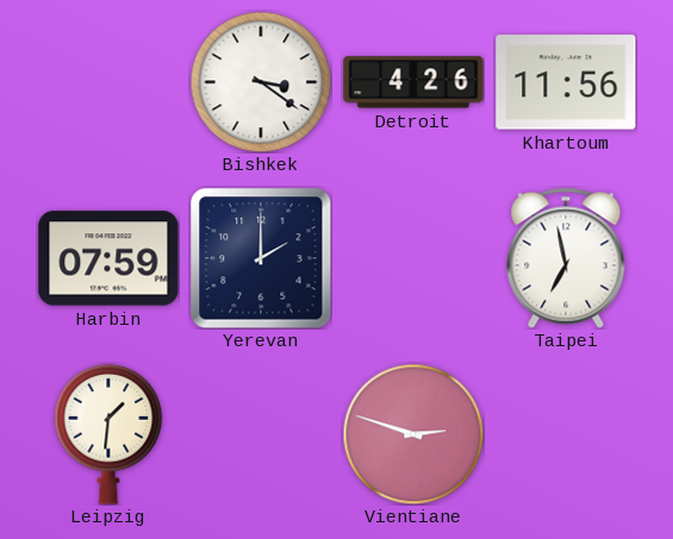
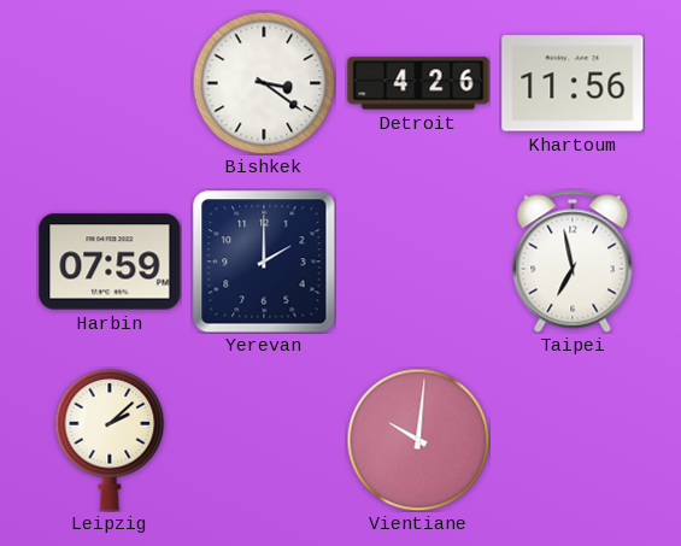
Leipzig: 1:31 -> 2:08 (110, 440)
Vientiane: 2:48 -> 10:01 (418, 440)
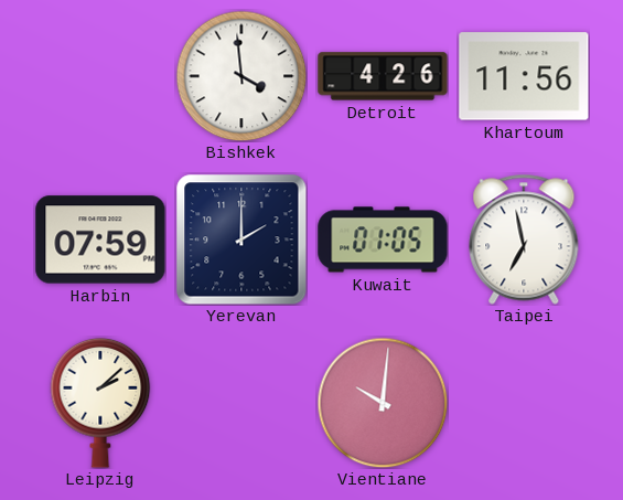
Bishkek: 3:21 -> 3:59 (241, 76)
Kuwait: none -> 01:05 (383, 240)
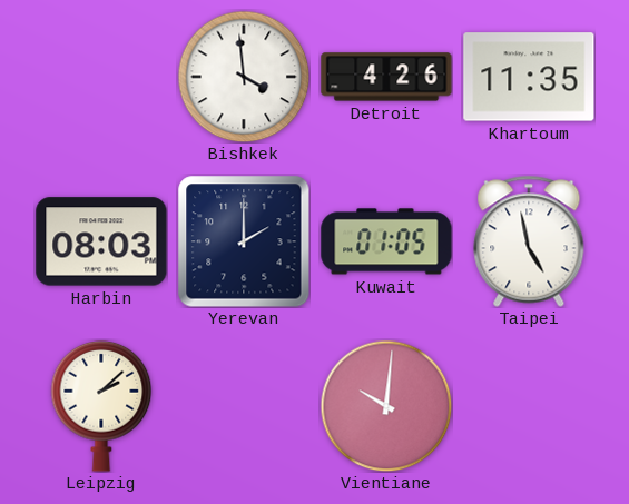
Khartoum: 11:56 -> 11:35 (529, 77)
Harbin: 07:59 -> 08:03 (101, 241)
Taipei: 6:58 -> 4:58 (529, 241)
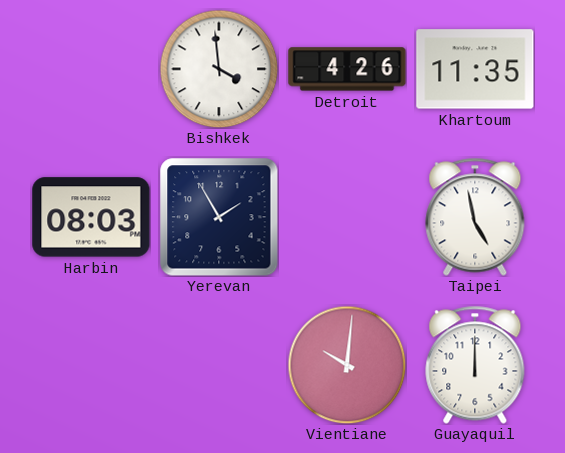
Yerevan: 2:00 -> 1:55 (219, 217)
Kuwait: 01:05 -> none (386, 241)
Leipzig: 2:08 -> none (101, 406)
Guayaquil: none -> 12:00 (475, 365)
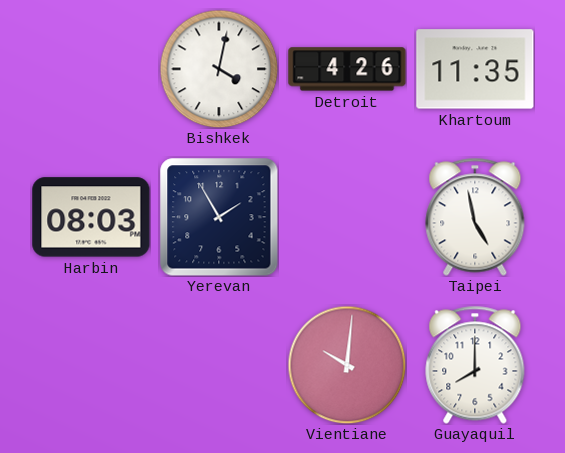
Bishkek: 3:59 -> 4:02 (219, 69)
Guayaquil: 12:00 -> 8:00 (475, 365)
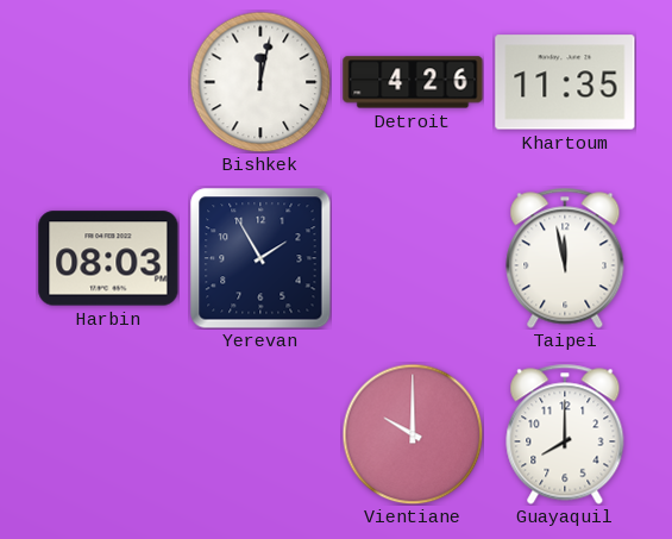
Bishkek: 4:02 -> 12:02 (260, 82)
Taipei: 4:58 -> 11:58 (565, 258)
Vientiane: 10:01 -> 10:00 (413, 434)
